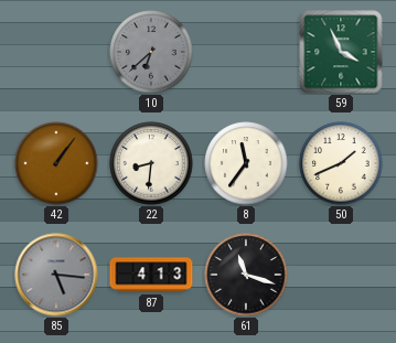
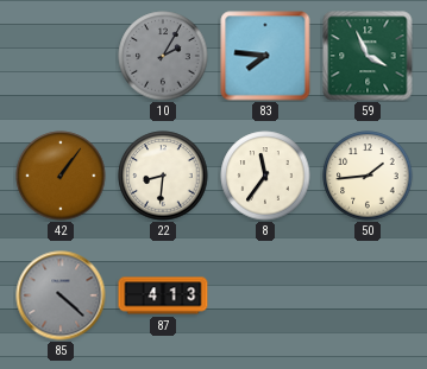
10: 6:38 -> 2:05 (163, 56)
83: none -> 7:46 (265, 56)
50: 1:41 -> 1:44 (368, 176)
85: 5:16 -> 4:22 (61, 295)
61: 11:18 -> none (246, 275)
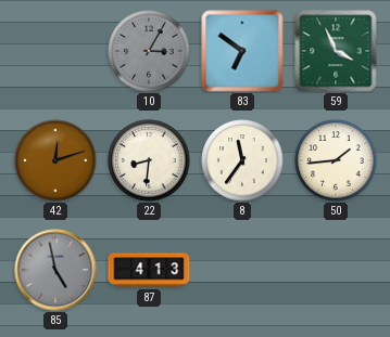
10: 2:05 -> 3:05 (149, 51)
83: 7:46 -> 6:51 (242, 51)
42: 1:06 -> 12:12 (55, 160)
85: 4:22 -> 4:58 (55, 270)
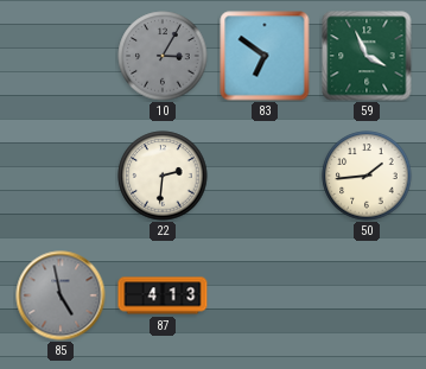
42: 12:12 -> none (55, 160)
22: 8:31 -> 2:31 (163, 176)
8: 11:36 -> none (242, 160)
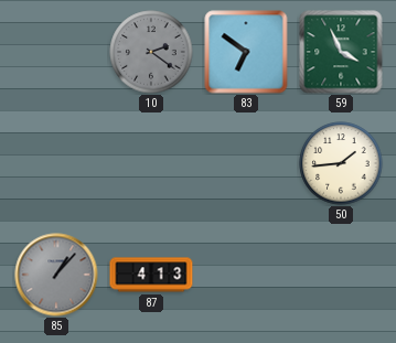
10: 3:05 -> 2:21 (151, 52)
22: 2:31 -> none (163, 176)
85: 4:58 -> 1:07 (56, 275)
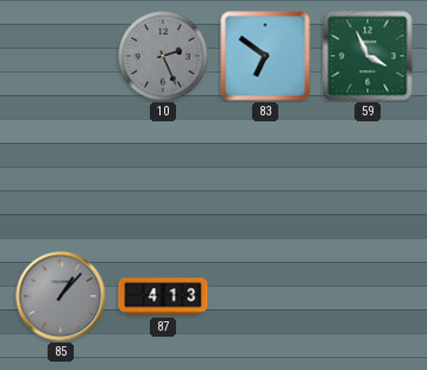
10: 2:21 -> 2:26 (163, 56)
50: 1:44 -> none (341, 163)
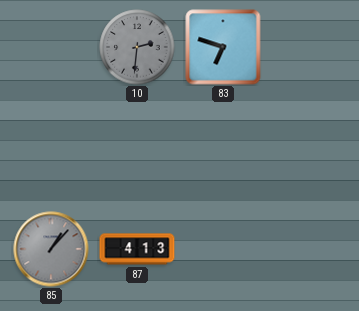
10: 2:26 -> 2:31 (137, 47)
83: 6:51 -> 6:48 (223, 47)
59: 3:56 -> none (368, 56)
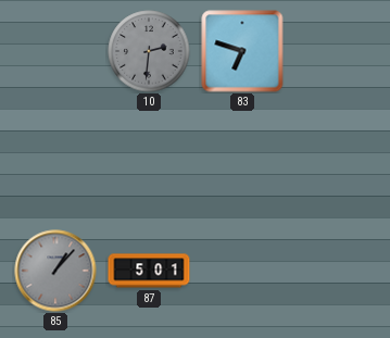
87: 4:13 -> 5:01 (149, 271)
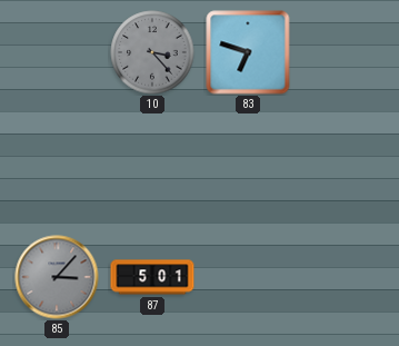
10: 2:31 -> 3:23 (152, 52)
85: 1:07 -> 3:07 (57, 277)
